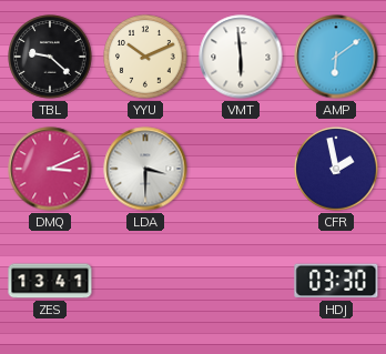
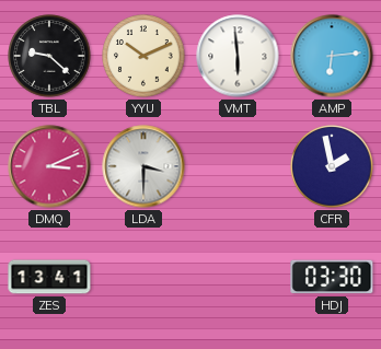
AMP: 6:09 -> 6:14 (332, 56)
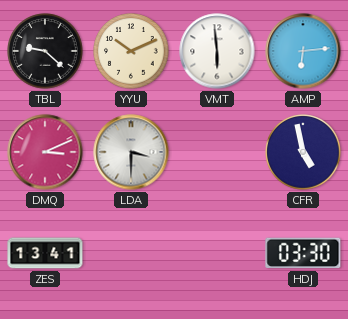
CFR: 1:58 -> 4:58 (303, 152)
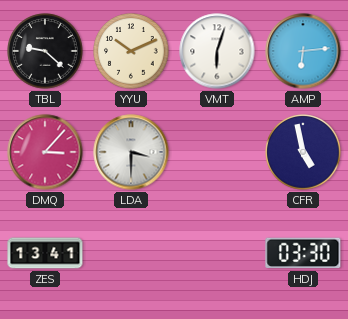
VMT: 5:59 -> 6:03 (217, 51)
DMQ: 3:11 -> 3:07 (45, 152)
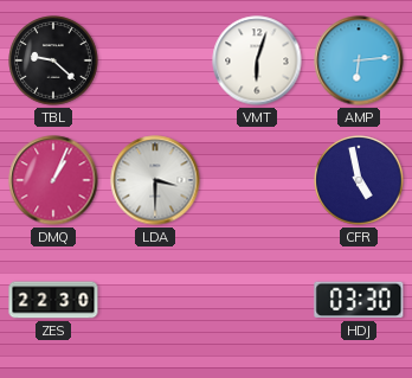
YYU: 10:11 -> none (131, 51)
DMQ: 3:07 -> 1:04 (53, 180)
ZES: 13:41 -> 22:30 (53, 300)
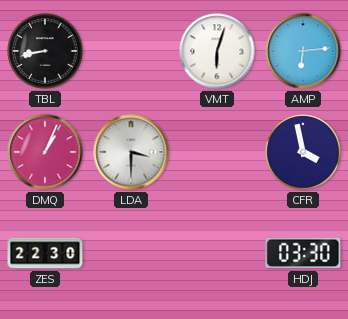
TBL: 9:22 -> 8:43 (45, 51)
CFR: 4:58 -> 3:58 (303, 152)
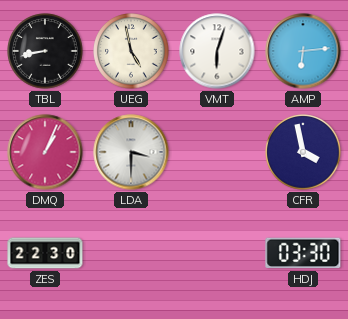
UEG: none -> 4:58 (131, 51)
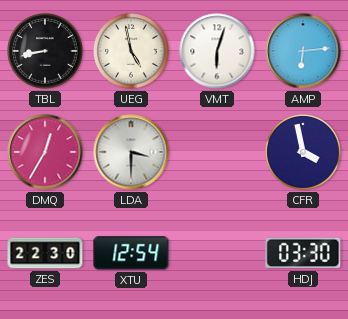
DMQ: 1:04 -> 12:35 (45, 152)
XTU: none -> 12:54 (131, 253)
